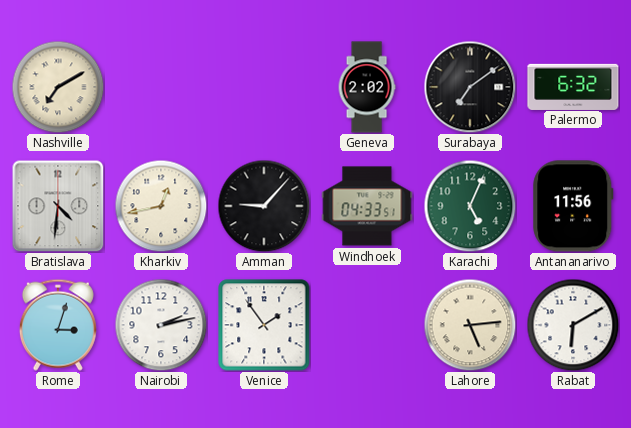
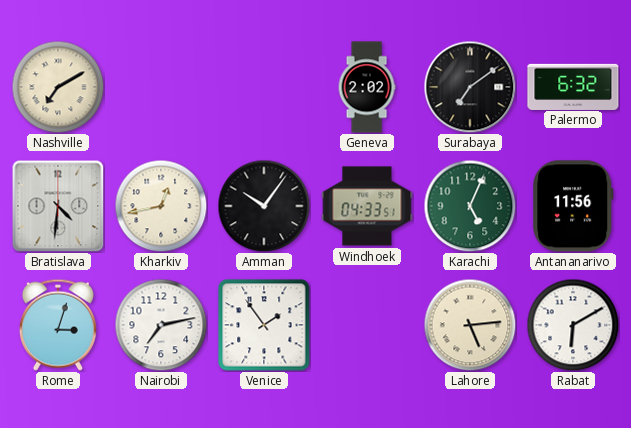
Amman: 9:07 -> 10:06 (264, 206)
Nairobi: 2:13 -> 7:13 (161, 325)
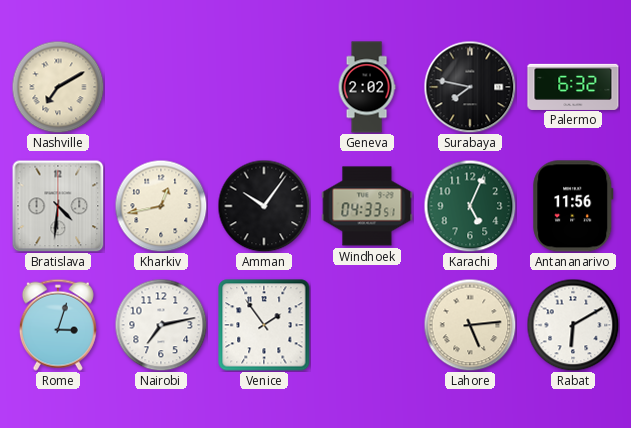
Surabaya: 7:09 -> 7:47 (470, 87)
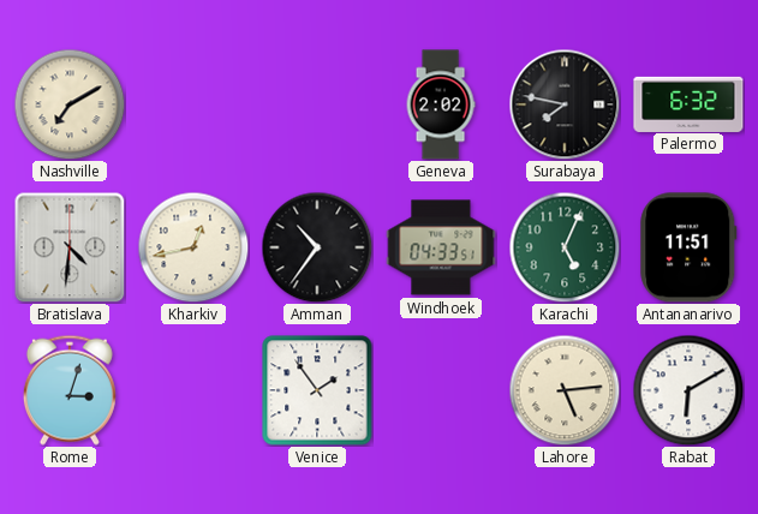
Amman: 10:06 -> 10:36 (317, 247)
Antananarivo: 11:56 -> 11:51 (688, 247)
Nairobi: 7:13 -> none (161, 325)
